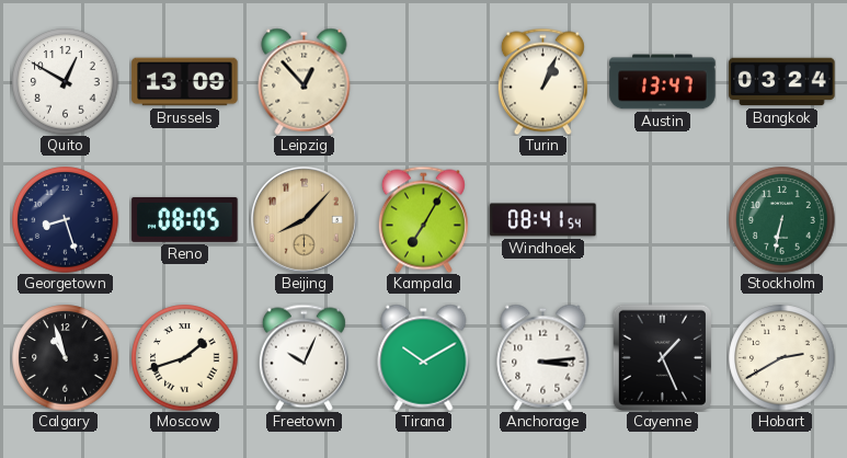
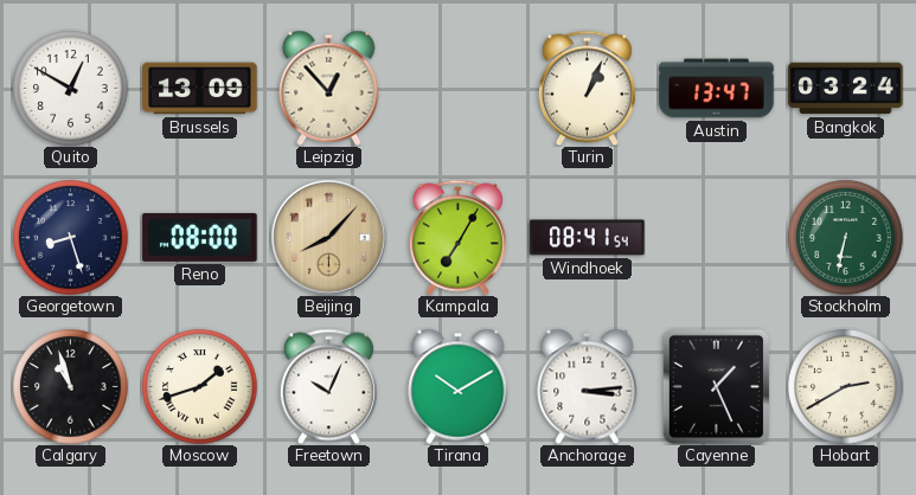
Reno: 08:05 -> 08:00 (200, 237)
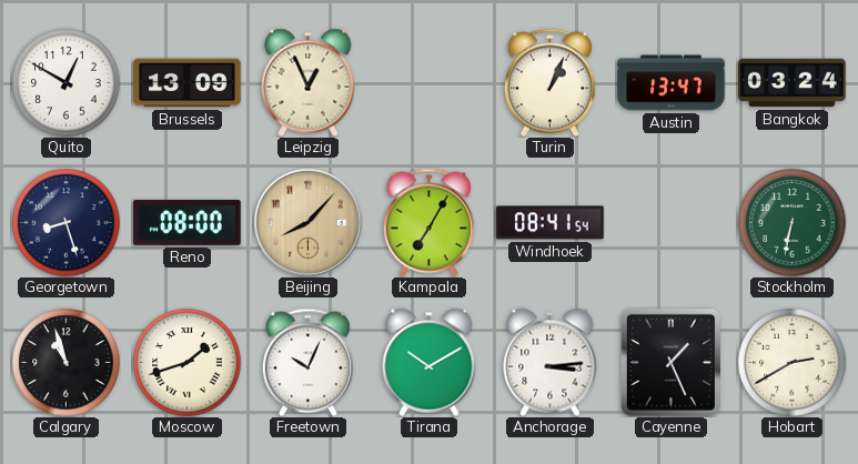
Leipzig: 12:53 -> 12:56 (309, 82)
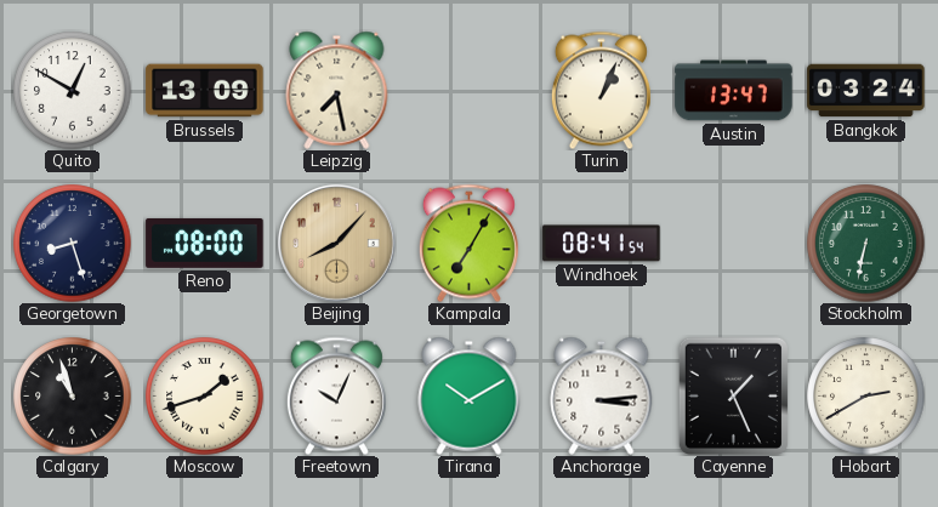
Leipzig: 12:56 -> 7:28 (337, 90)
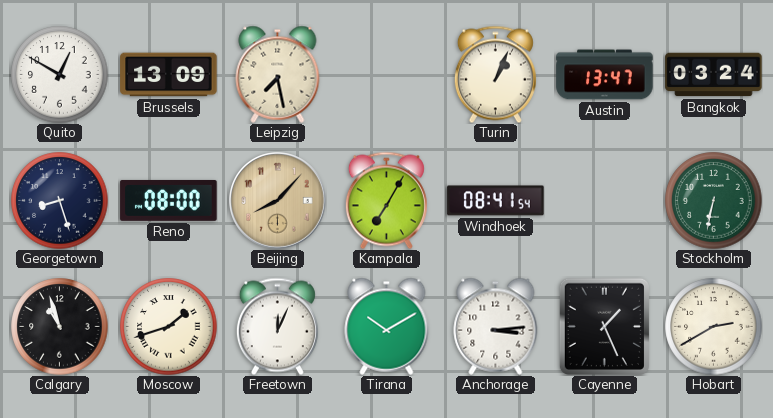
Freetown: 10:04 -> 12:04 (277, 326)
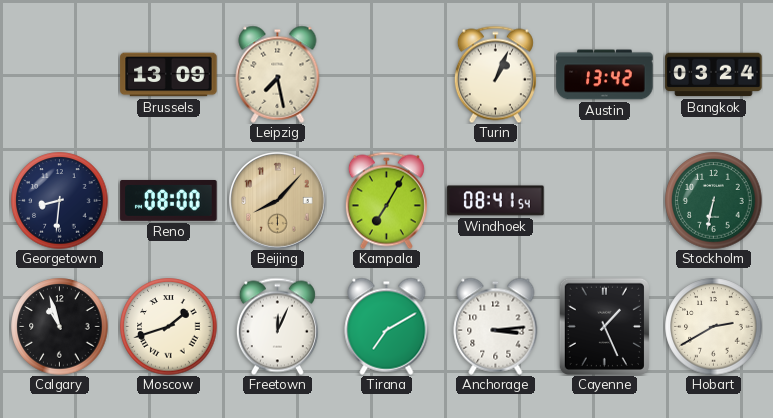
Quito: 12:50 -> none (60, 75)
Austin: 13:47 -> 13:42 (605, 75)
Georgetown: 8:27 -> 8:31 (60, 201)
Tirana: 10:10 -> 7:10 (387, 326)
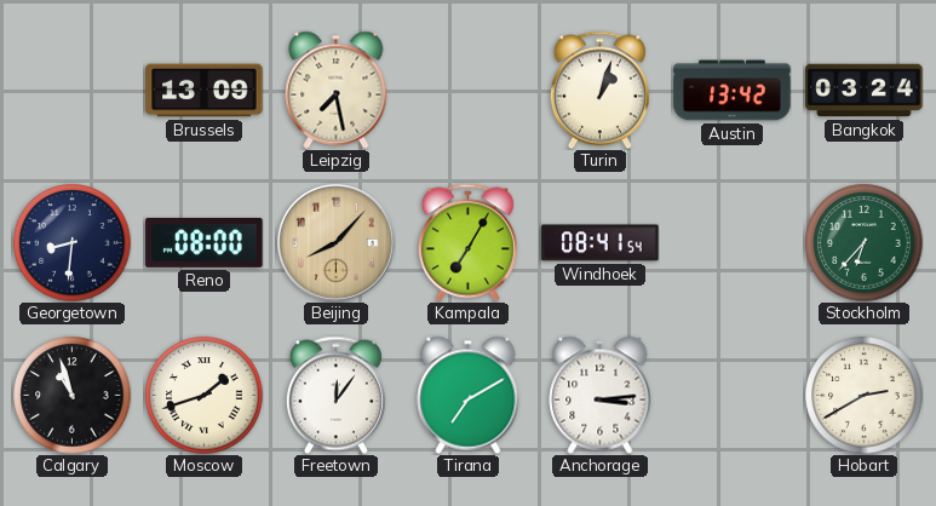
Turin: 1:04 -> 1:03 (599, 90)
Stockholm: 6:32 -> 6:37 (865, 243)
Freetown: 12:04 -> 12:06 (335, 395)
Cayenne: 1:26 -> none (604, 326)
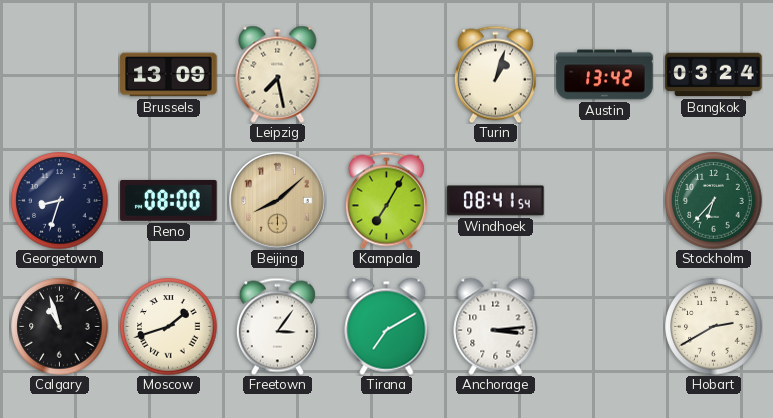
Georgetown: 8:31 -> 8:33 (60, 201)
Beijing: 8:07 -> 8:08 (278, 201)
Freetown: 12:06 -> 3:06 (277, 326)
